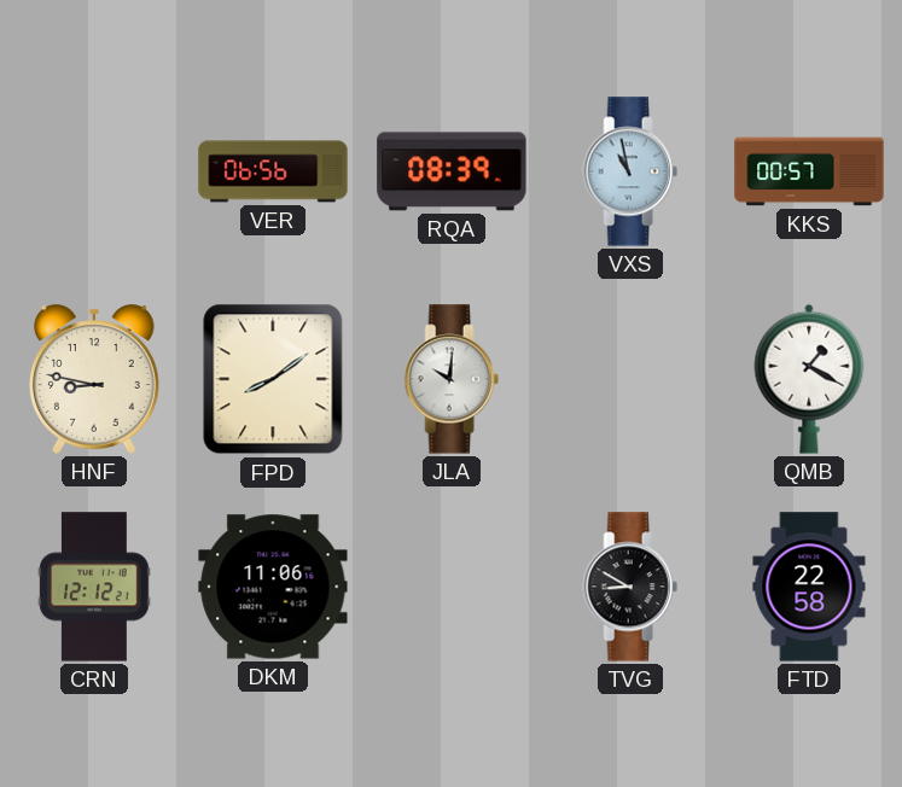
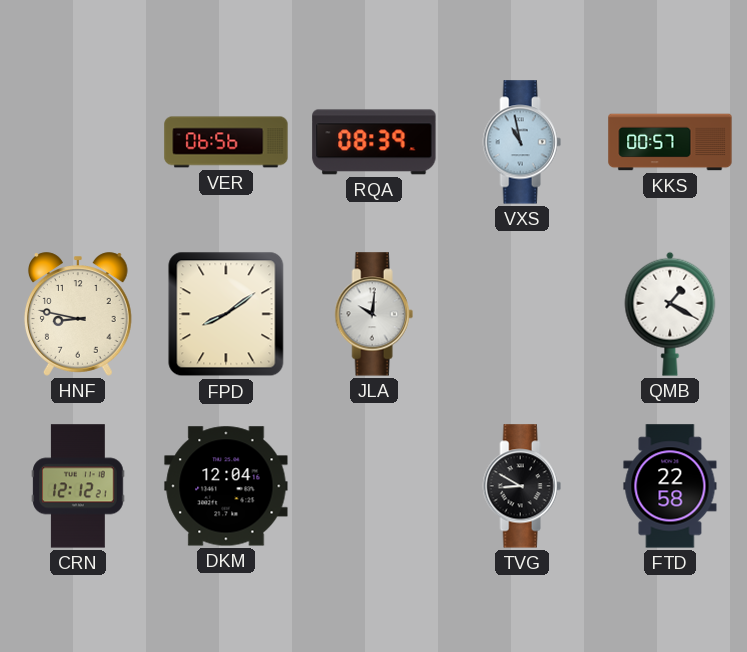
DKM: 11:06 -> 12:04 (226, 486)
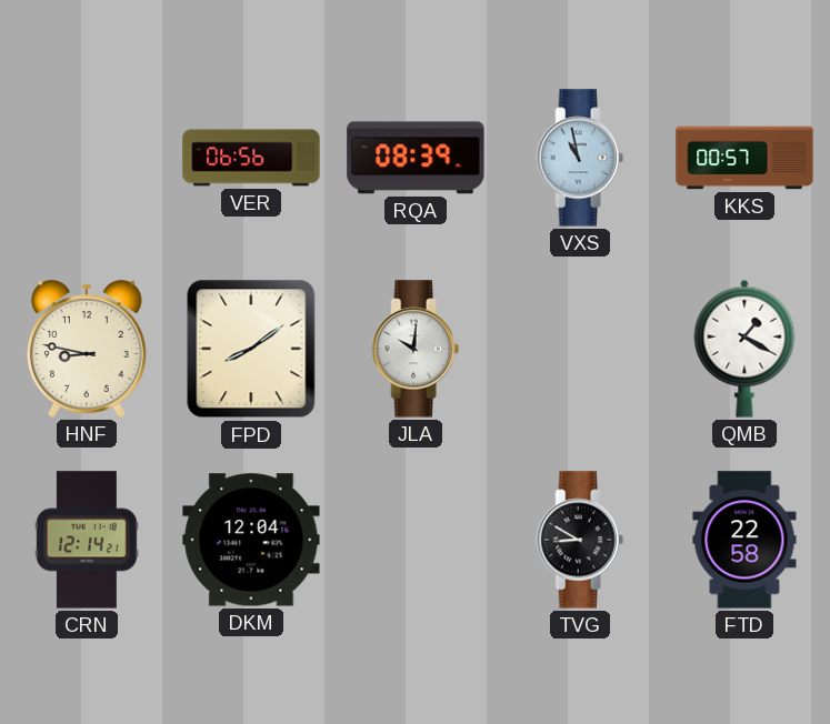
CRN: 12:12 -> 12:14 (87, 540)
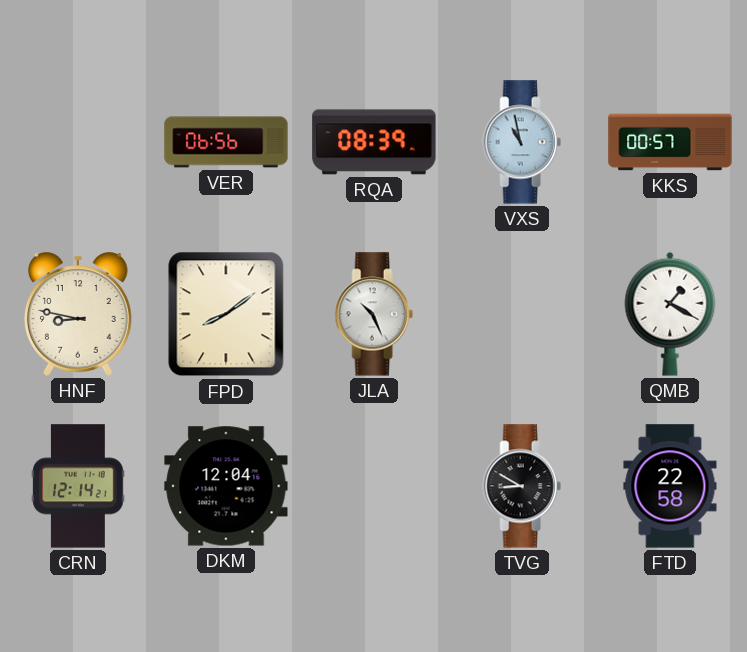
JLA: 10:01 -> 10:26 (374, 314)
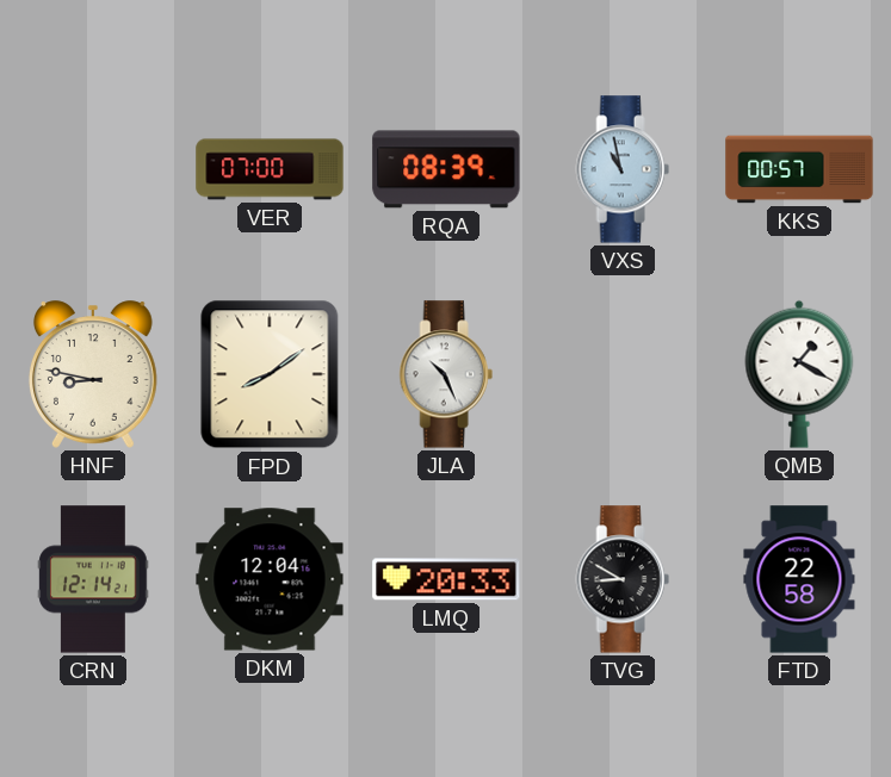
VER: 06:56 -> 07:00 (270, 169)
LMQ: none -> 20:33 (446, 579)
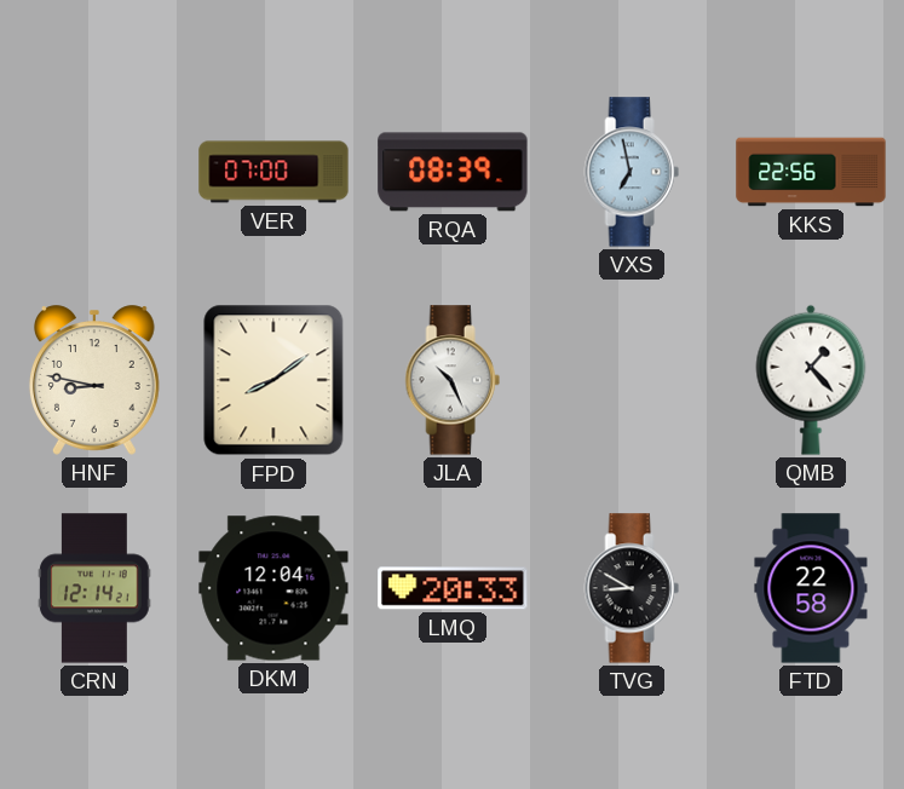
VXS: 10:58 -> 6:58 (632, 172)
KKS: 00:57 -> 22:56 (811, 172)
QMB: 1:20 -> 1:23 (811, 380)
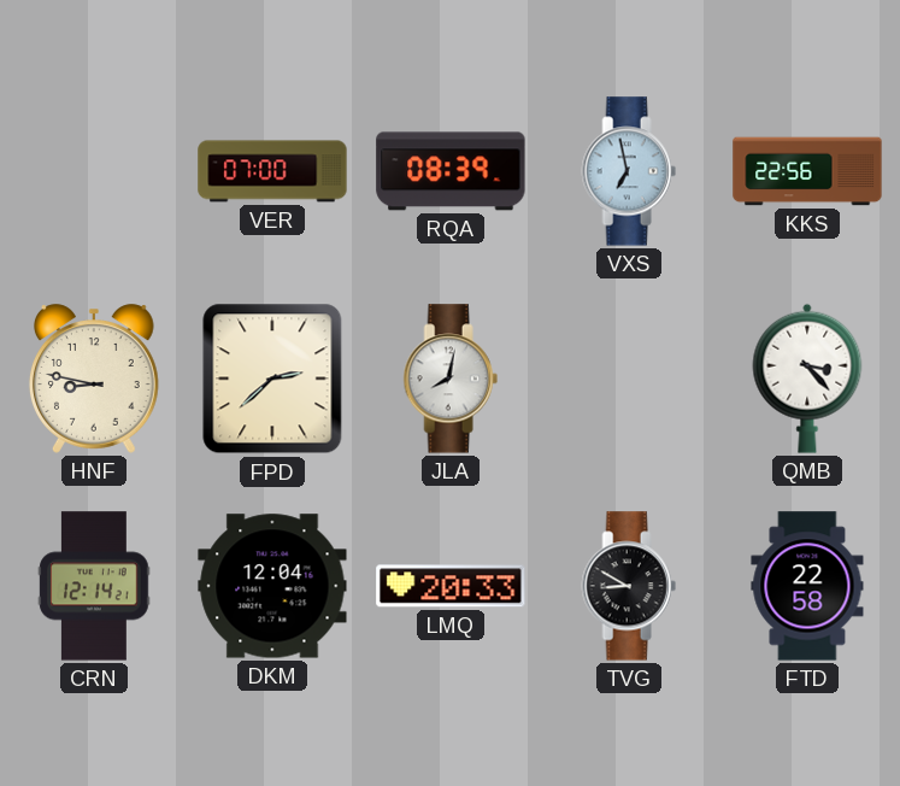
FPD: 8:09 -> 2:38 (272, 379)
JLA: 10:26 -> 8:02 (451, 379)
QMB: 1:23 -> 3:23 (807, 379)
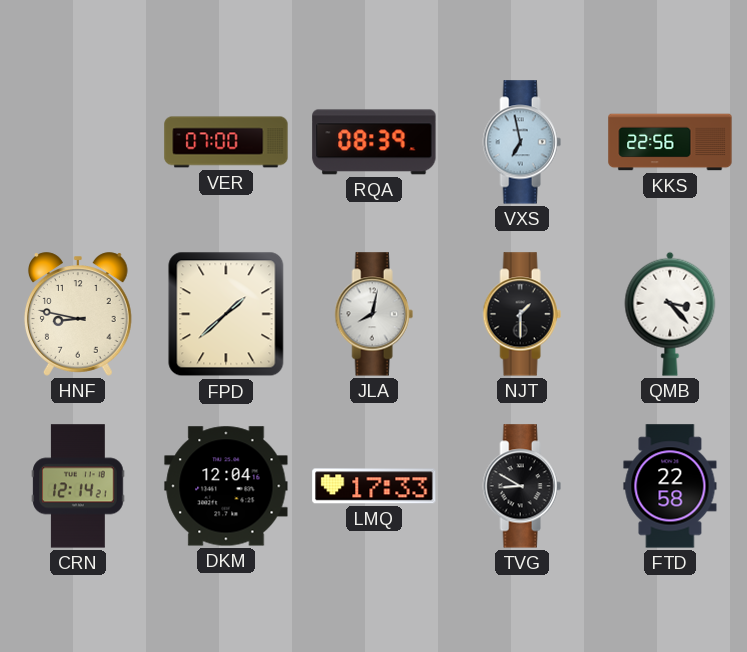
FPD: 2:38 -> 1:38 (226, 314)
NJT: none -> 1:30 (522, 314)
LMQ: 20:33 -> 17:33 (374, 486)
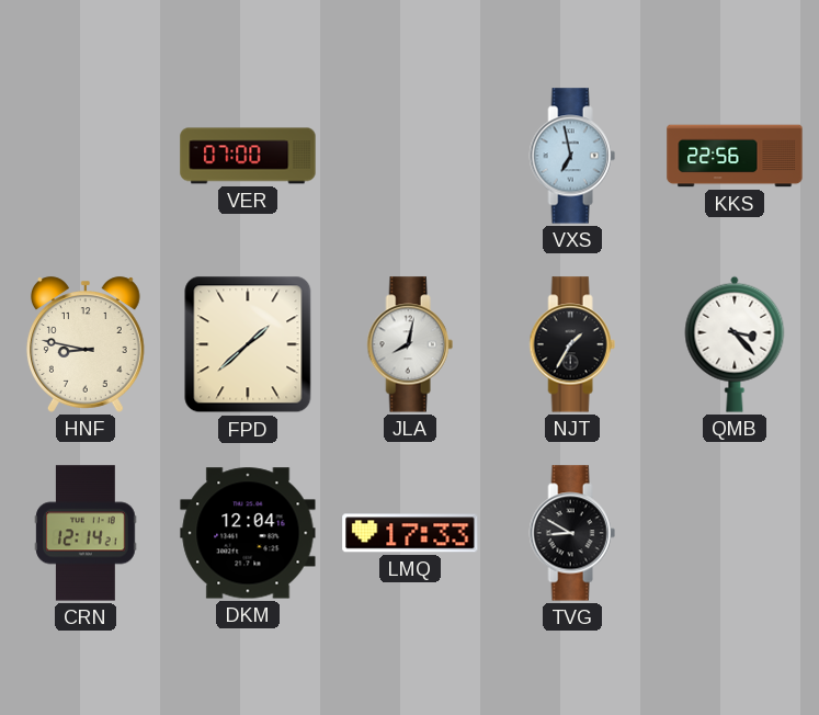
RQA: 08:39 -> none (374, 142)
NJT: 1:30 -> 1:35 (572, 344)
FTD: 22:58 -> none (670, 486)
